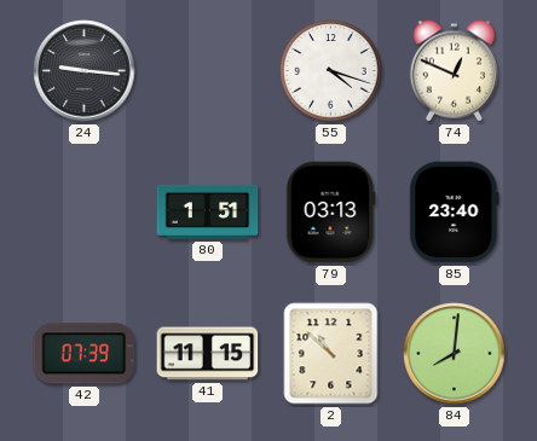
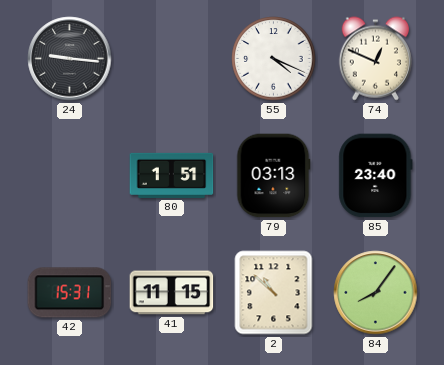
55: 4:18 -> 4:19 (274, 59)
42: 07:39 -> 15:31 (70, 293)
84: 8:01 -> 8:06 (376, 293)
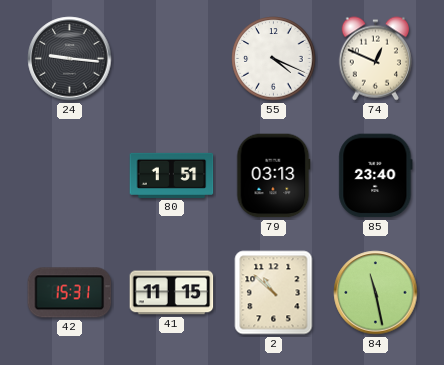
84: 8:06 -> 11:28 (376, 293)
